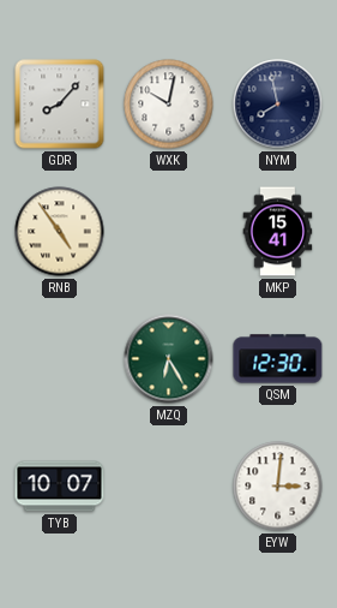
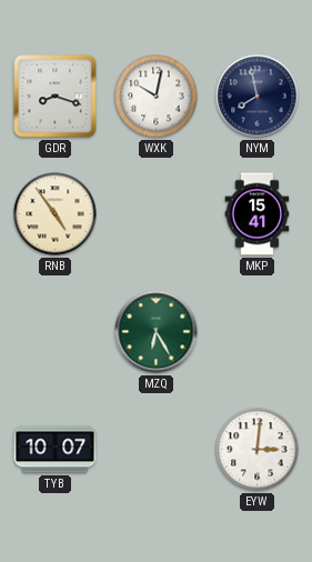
GDR: 8:07 -> 8:18 (56, 97)
QSM: 12:30 -> none (278, 359)
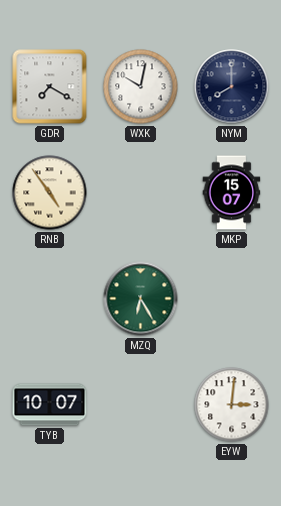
GDR: 8:18 -> 7:20 (50, 87)
NYM: 7:58 -> 8:00 (232, 87)
MKP: 15:41 -> 15:07 (232, 193)
